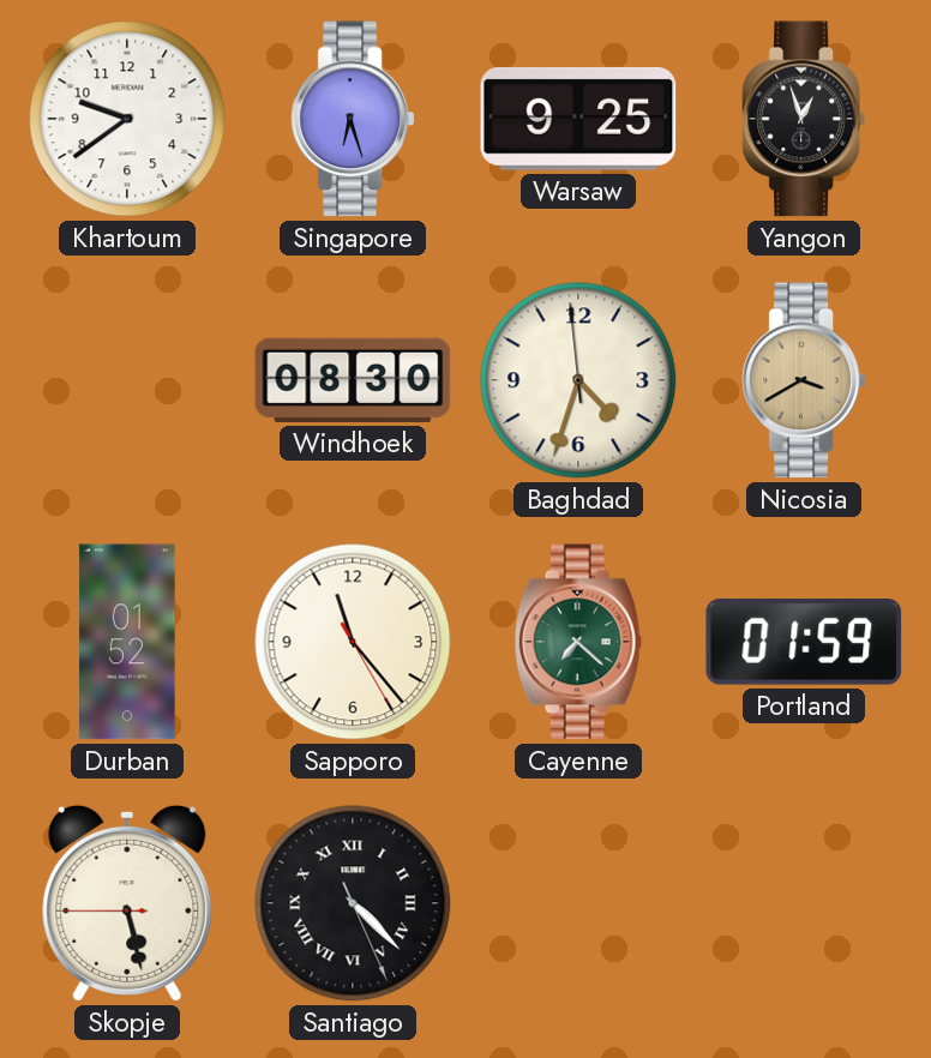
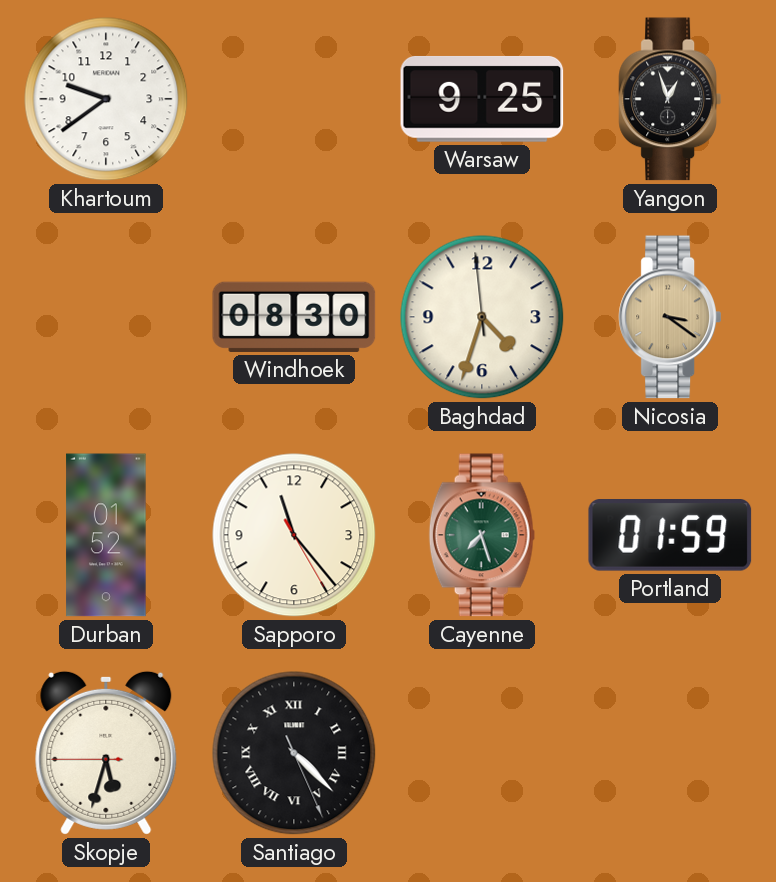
Singapore: 6:27 -> none (352, 119)
Nicosia: 3:40 -> 3:21 (669, 317)
Cayenne: 7:22 -> 7:27 (482, 535)
Skopje: 5:27 -> 5:32 (106, 753)
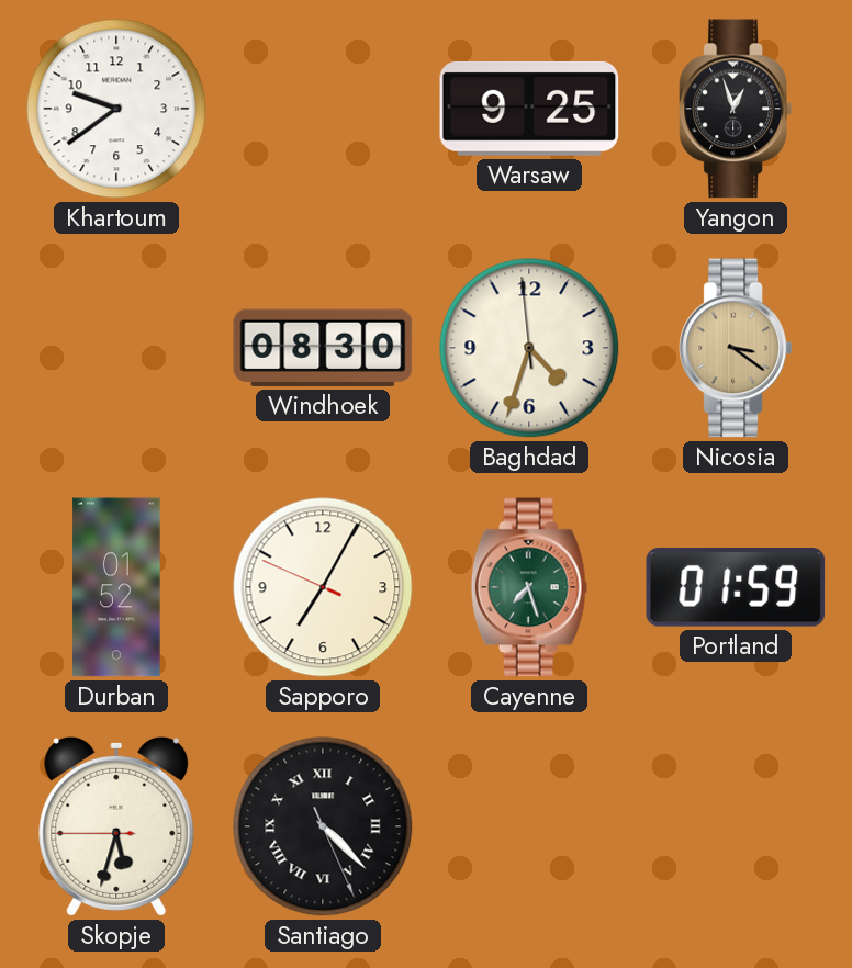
Sapporo: 11:23 -> 7:04 (323, 587)
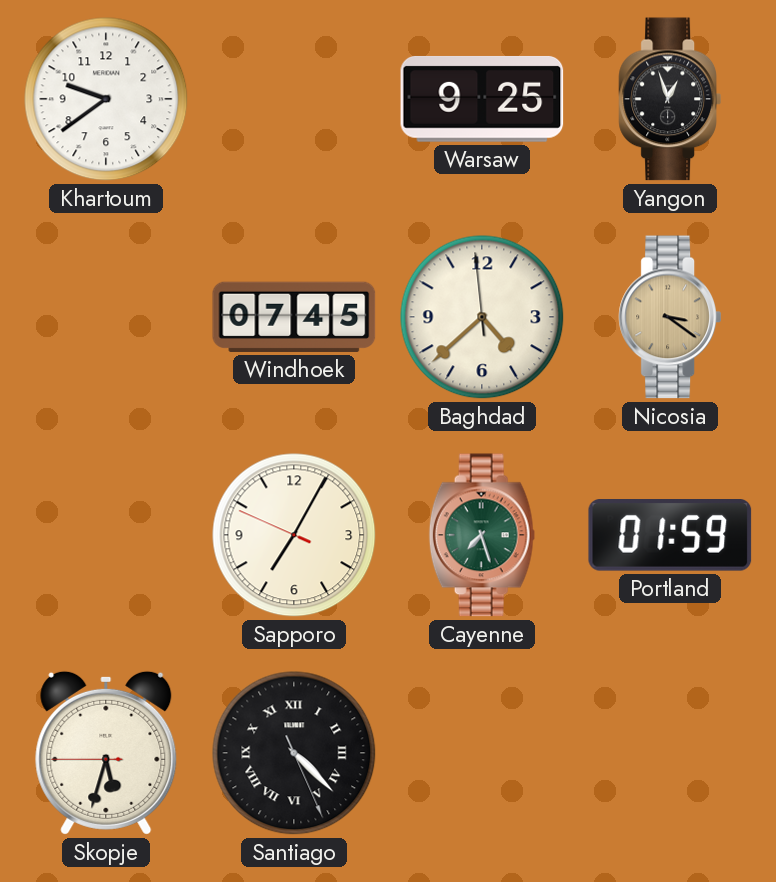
Windhoek: 08:30 -> 07:45 (294, 317)
Baghdad: 4:32 -> 4:37 (482, 317)
Durban: 01:52 -> none (116, 587)
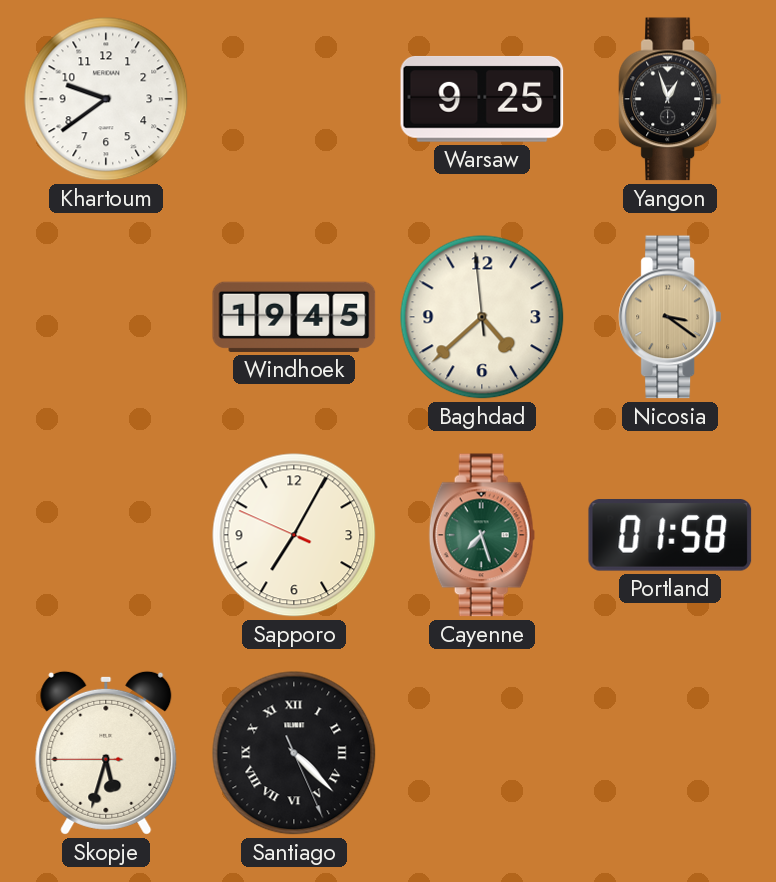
Windhoek: 07:45 -> 19:45 (294, 317)
Portland: 01:59 -> 01:58 (670, 536)
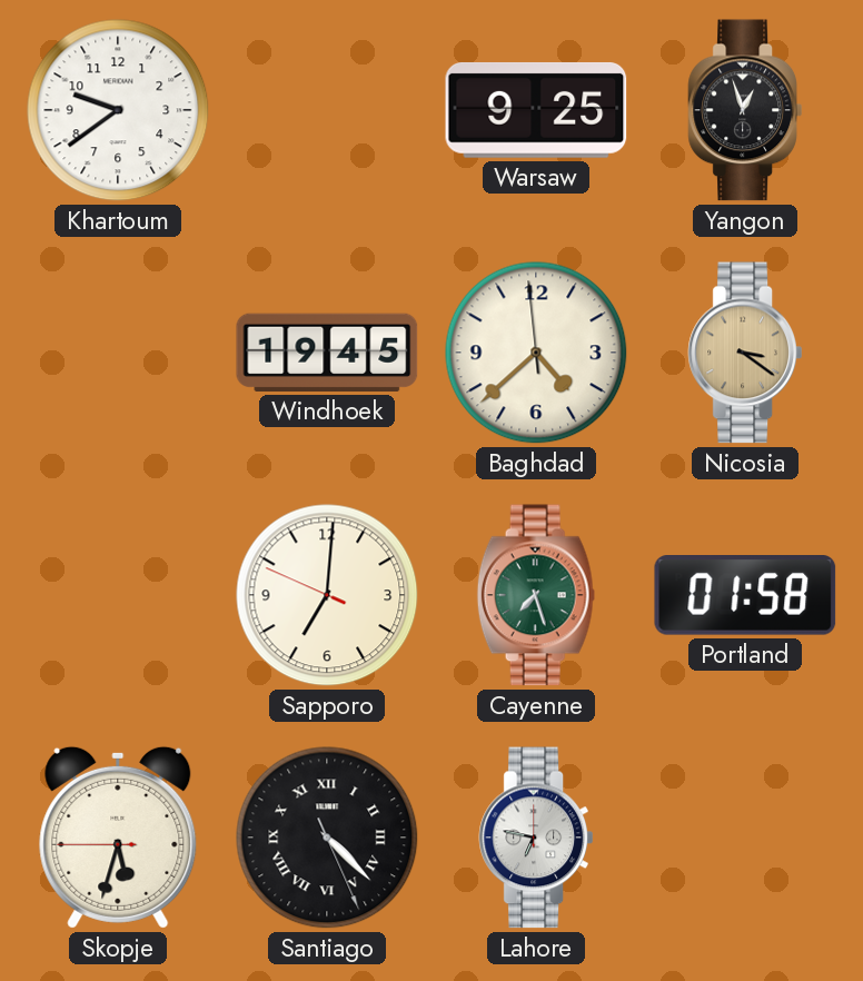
Sapporo: 7:04 -> 7:00 (327, 595)
Lahore: none -> 6:47 (535, 838)
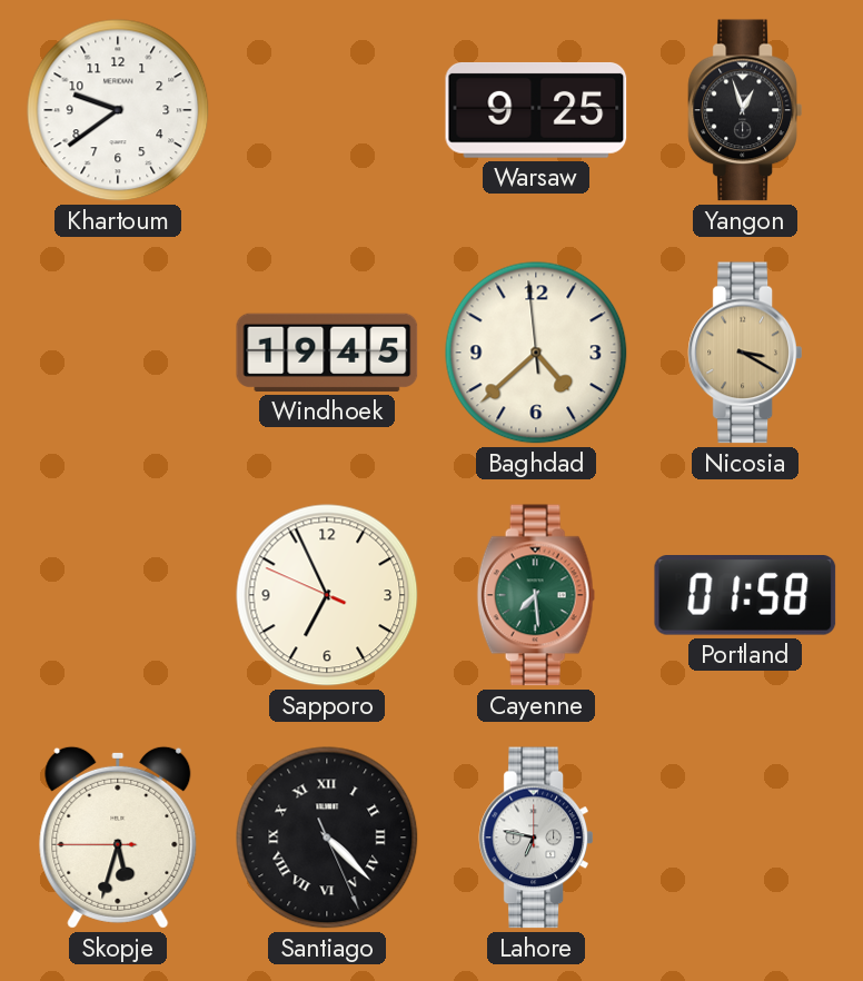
Nicosia: 3:21 -> 3:20 (744, 353)
Sapporo: 7:00 -> 6:55 (327, 595)
Cayenne: 7:27 -> 7:29 (536, 595)
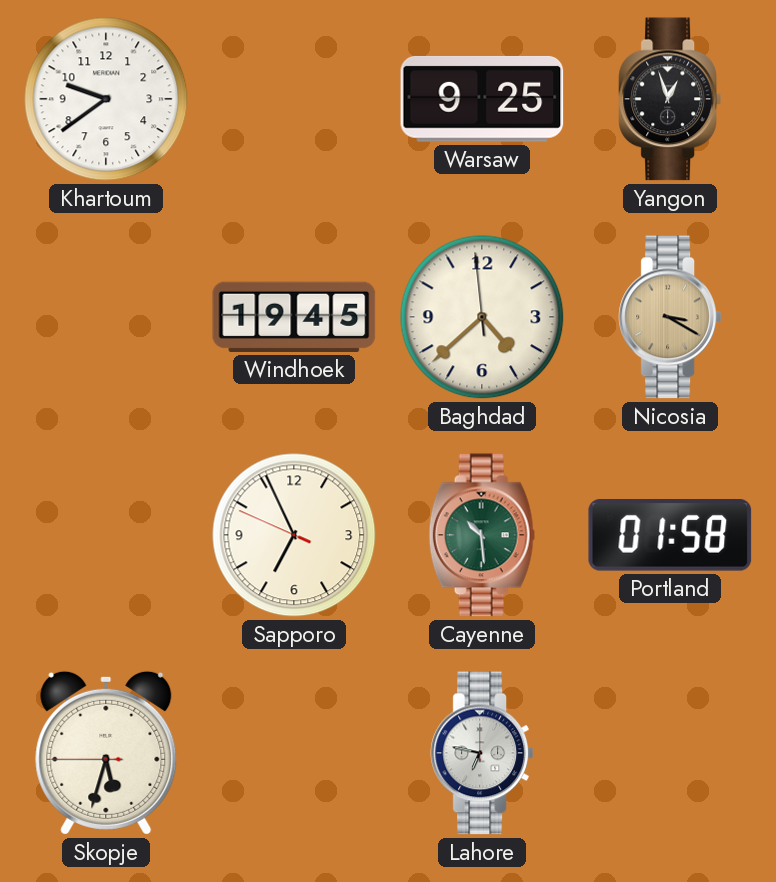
Cayenne: 7:29 -> 10:29 (482, 535)
Santiago: 4:22 -> none (327, 838)
